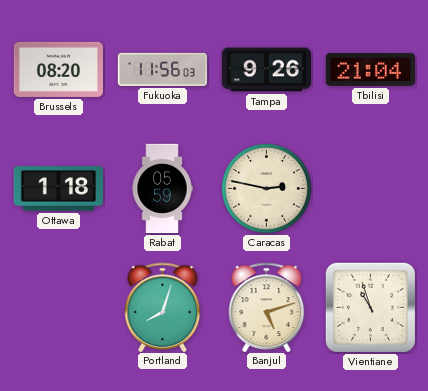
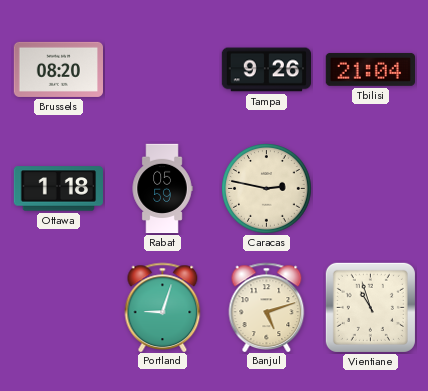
Fukuoka: 11:56 -> none (163, 69)
Portland: 8:03 -> 9:03 (163, 307)
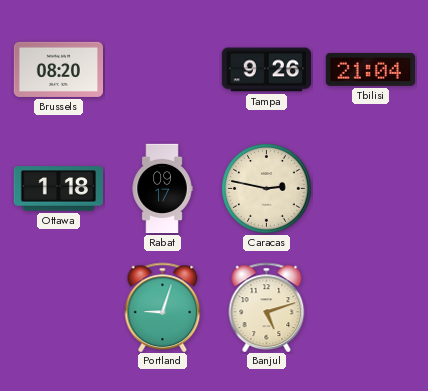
Rabat: 05:59 -> 09:17 (162, 189)
Vientiane: 10:57 -> none (370, 307)
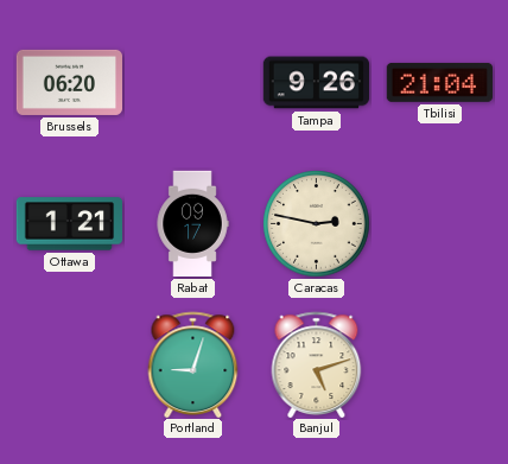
Brussels: 08:20 -> 06:20 (69, 82)
Ottawa: 1:18 -> 1:21 (69, 224)
